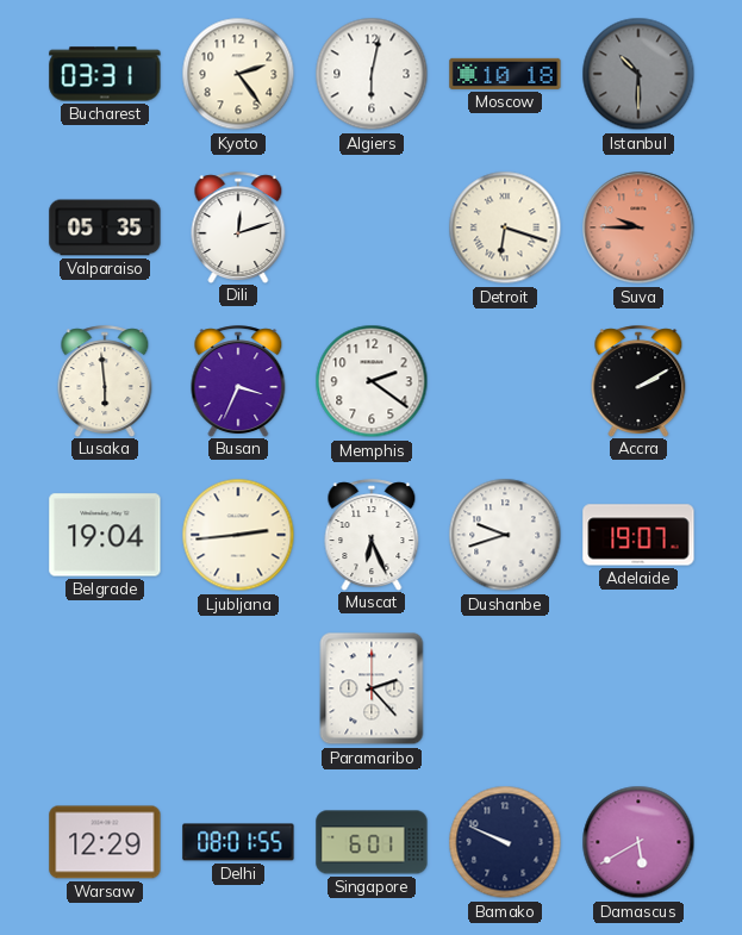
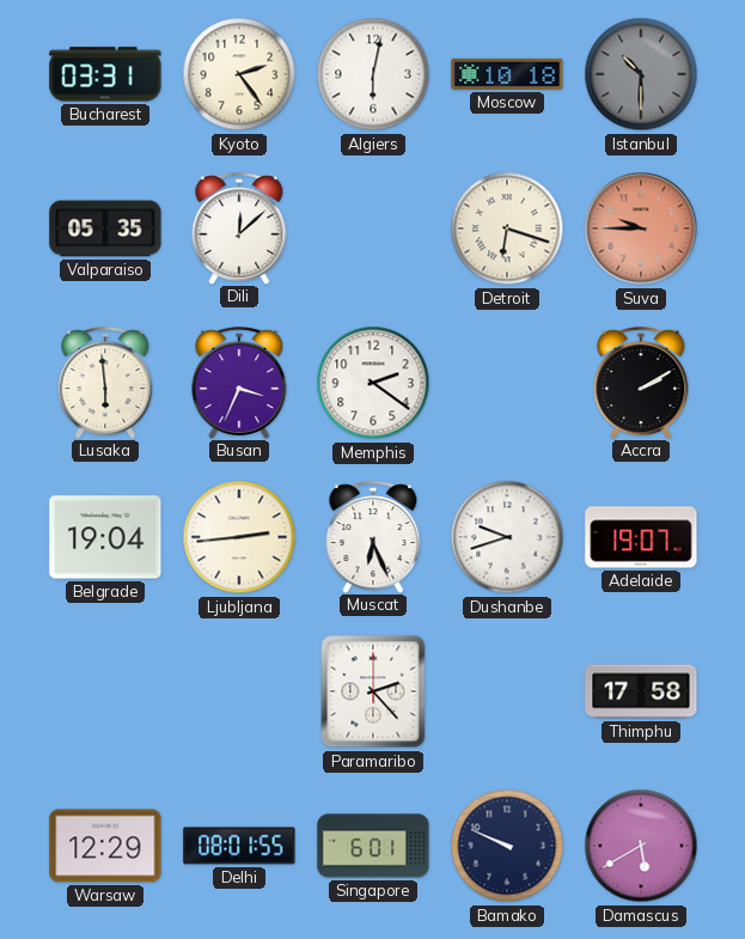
Dili: 12:12 -> 12:08 (239, 228)
Thimphu: none -> 17:58 (641, 691)
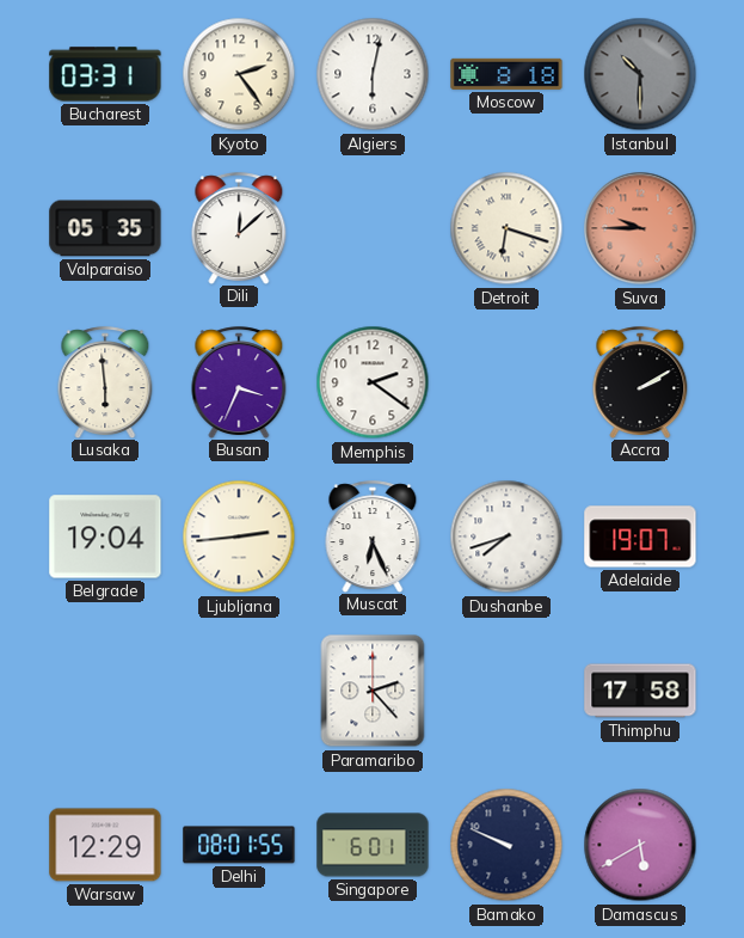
Moscow: 10:18 -> 8:18 (506, 74)
Dushanbe: 9:42 -> 7:42 (506, 537)
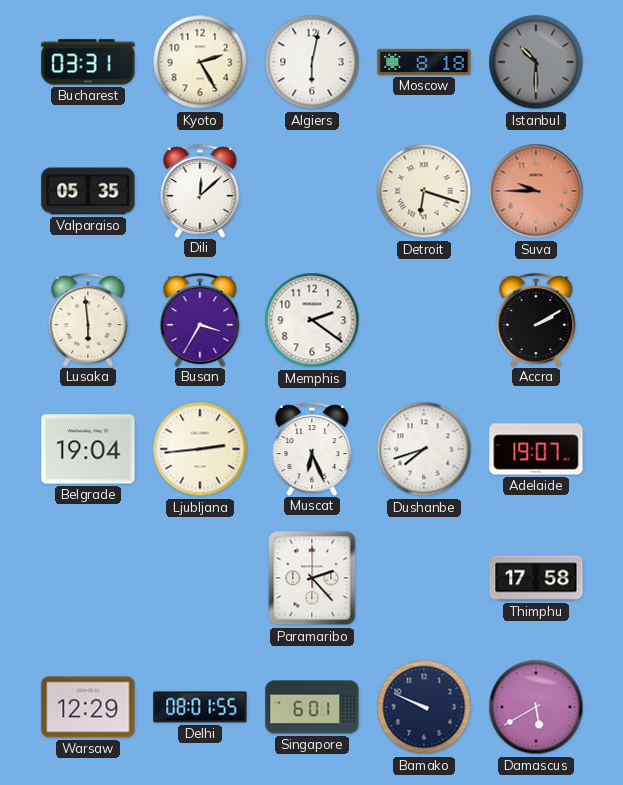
Kyoto: 2:24 -> 2:25 (200, 62)
Busan: 3:34 -> 3:35 (200, 320)
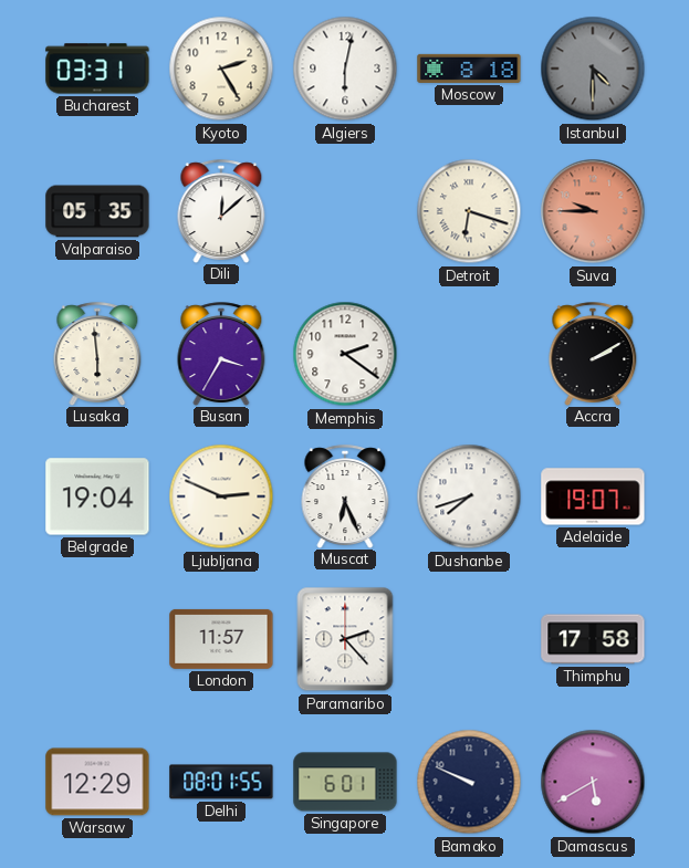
Istanbul: 10:30 -> 4:30 (593, 69)
Ljubljana: 2:44 -> 2:49 (221, 496)
London: none -> 11:57 (221, 639)
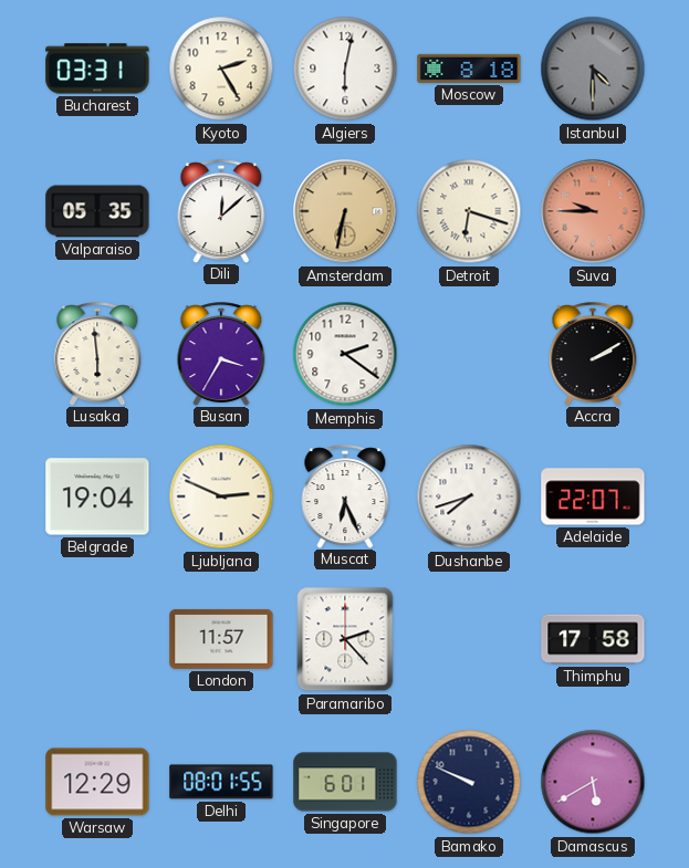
Amsterdam: none -> 6:32 (345, 211)
Adelaide: 19:07 -> 22:07 (593, 496)
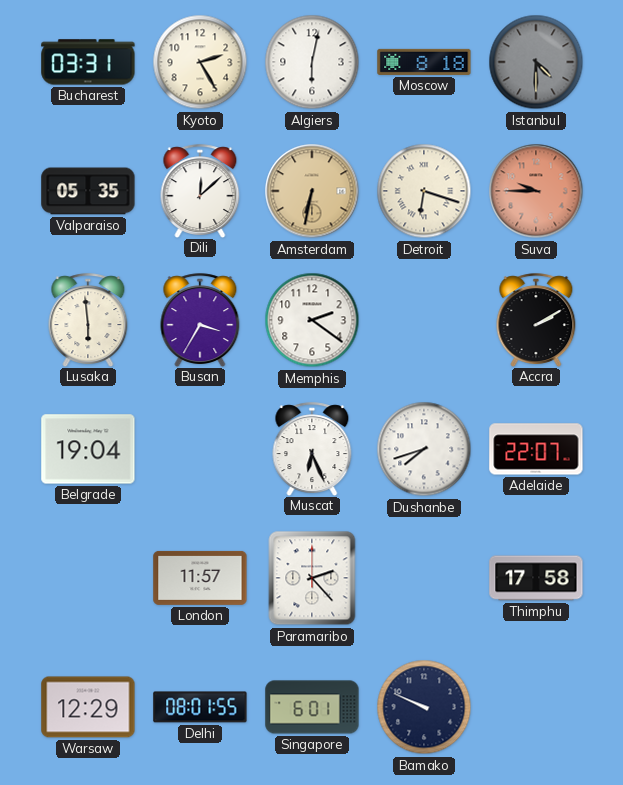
Ljubljana: 2:49 -> none (221, 496)
Damascus: 5:40 -> none (593, 782)
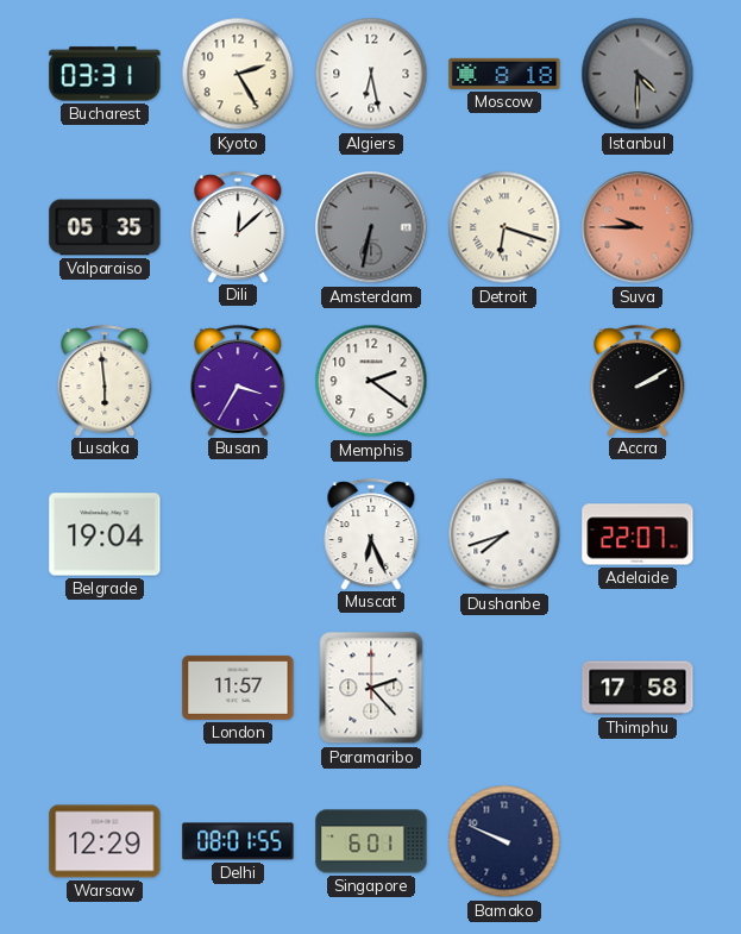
Algiers: 6:02 -> 6:28 (371, 74)
Amsterdam dial: champagne -> grey (371, 227)
